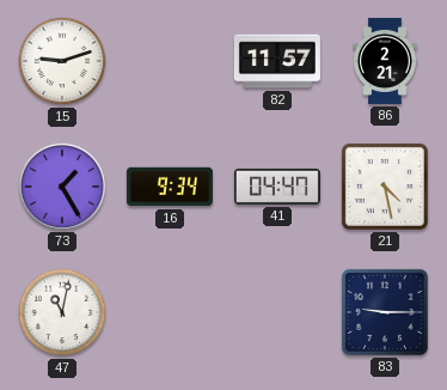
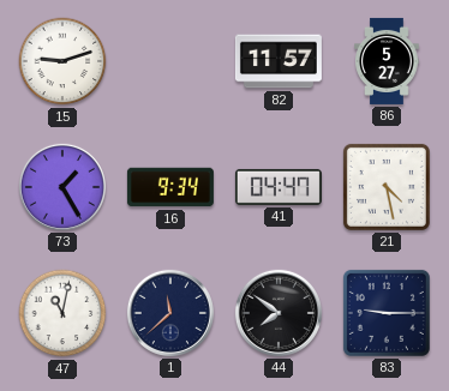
86: 2:21 -> 5:27 (387, 61)
1: none -> 11:38 (170, 313)
44: none -> 7:51 (279, 313)
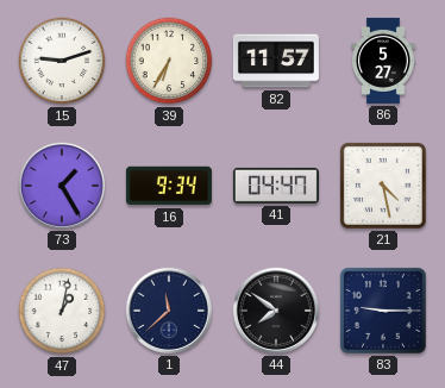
39: none -> 6:35 (169, 61)
47: 11:02 -> 1:02 (62, 311)
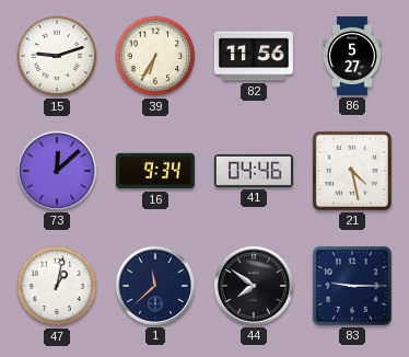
82: 11:57 -> 11:56 (254, 56)
73: 1:25 -> 12:08 (57, 171)
41: 04:47 -> 04:46 (254, 171)
